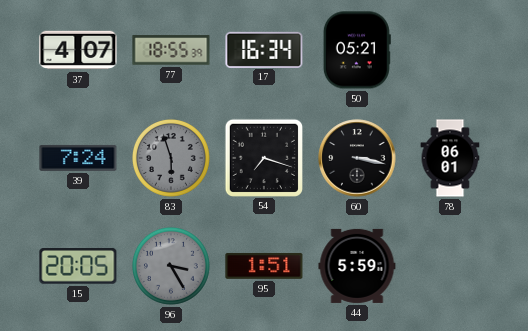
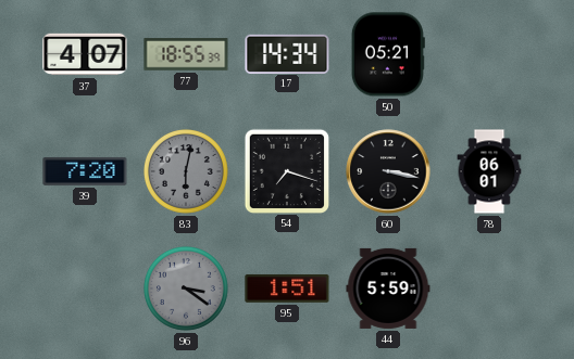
17: 16:34 -> 14:34 (287, 53)
39: 7:24 -> 7:20 (85, 171)
83: 5:57 -> 6:02 (186, 171)
15: 20:05 -> none (78, 267)
96: 3:25 -> 3:21 (186, 289)
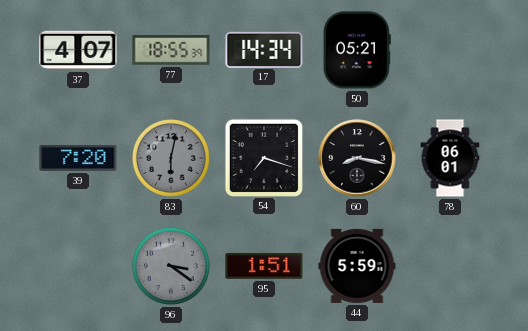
60: 3:17 -> 8:17 (357, 158)
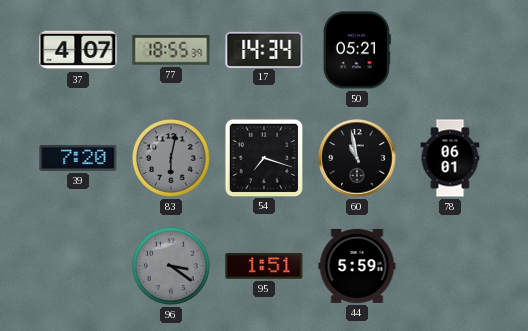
60: 8:17 -> 10:58 (357, 158)
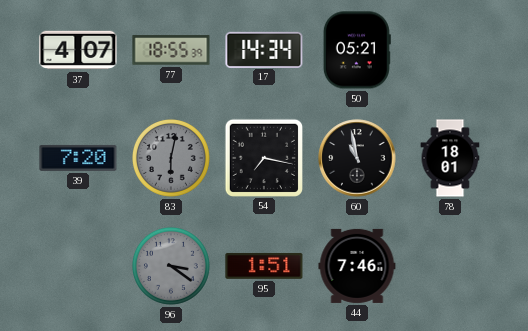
54: 7:18 -> 7:17 (263, 157)
78: 06:01 -> 18:01 (450, 158)
44: 5:59 -> 7:46 (357, 266)
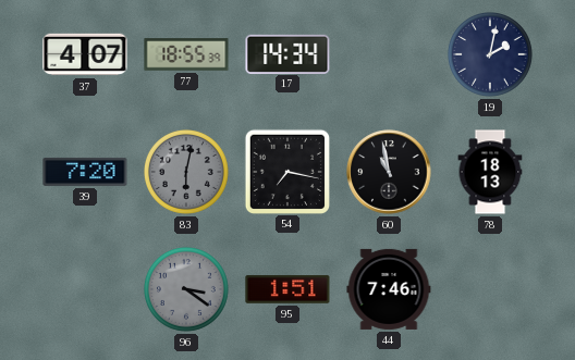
50: 05:21 -> none (357, 50)
19: none -> 2:02 (490, 54)
78: 18:01 -> 18:13 (490, 172)
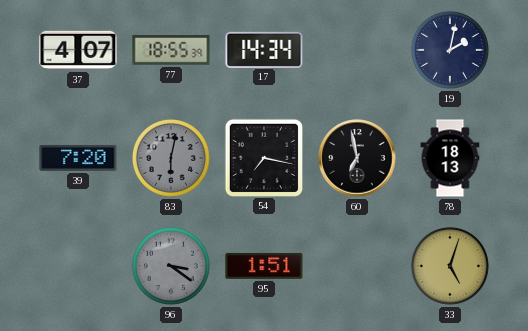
60: 10:58 -> 6:58 (357, 158)
44: 7:46 -> none (389, 289)
33: none -> 5:03 (450, 266)
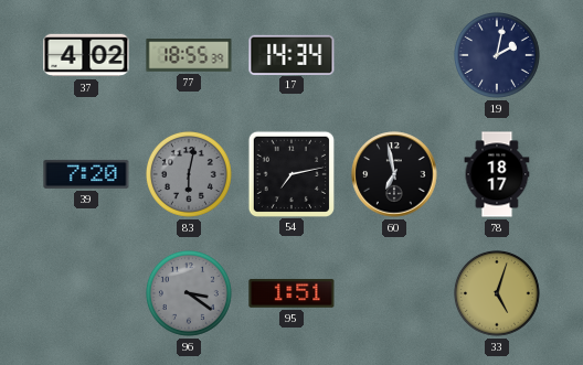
37: 4:07 -> 4:02 (86, 55)
54: 7:17 -> 7:13 (290, 173)
78: 18:13 -> 18:17 (497, 174)
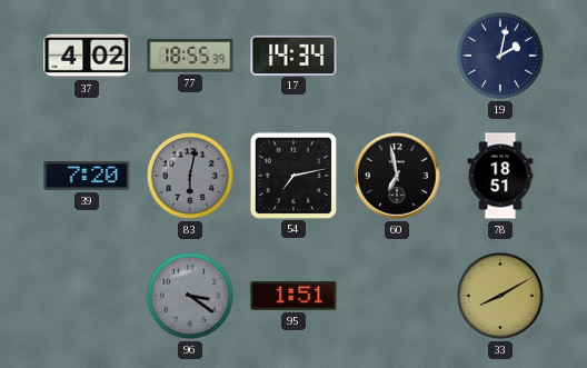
78: 18:17 -> 18:51 (500, 176)
33: 5:03 -> 8:10 (500, 296)
